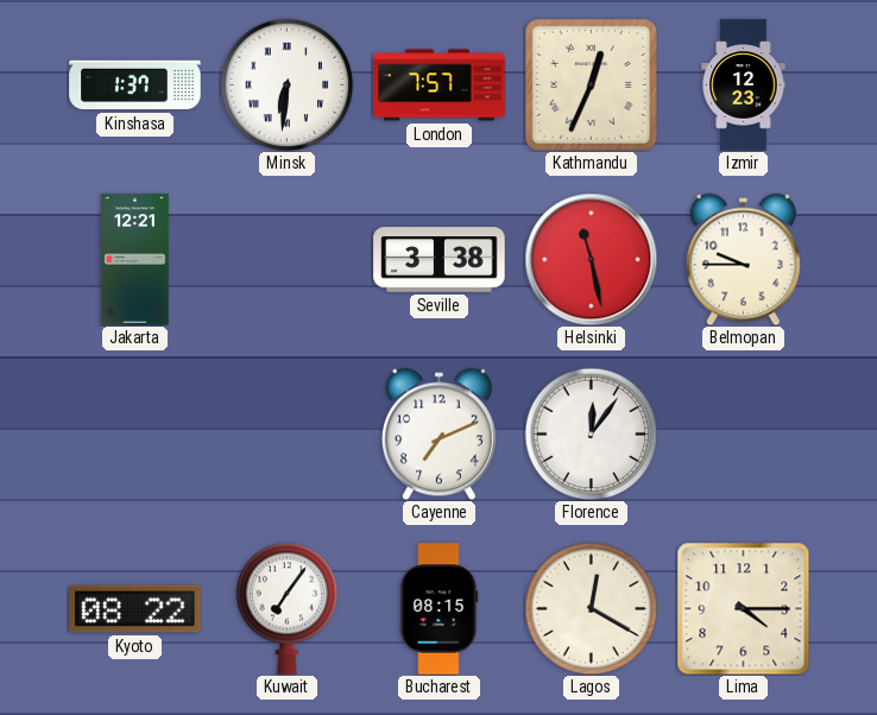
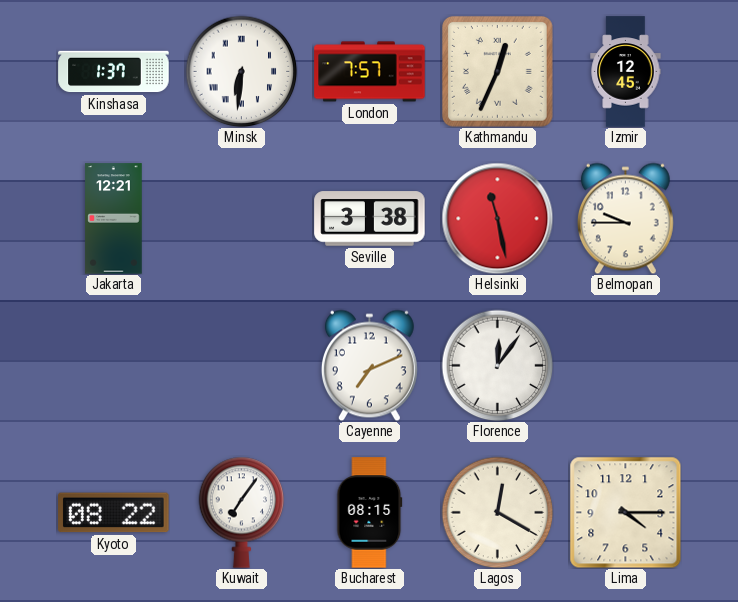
Izmir: 12:23 -> 12:45 (626, 72)
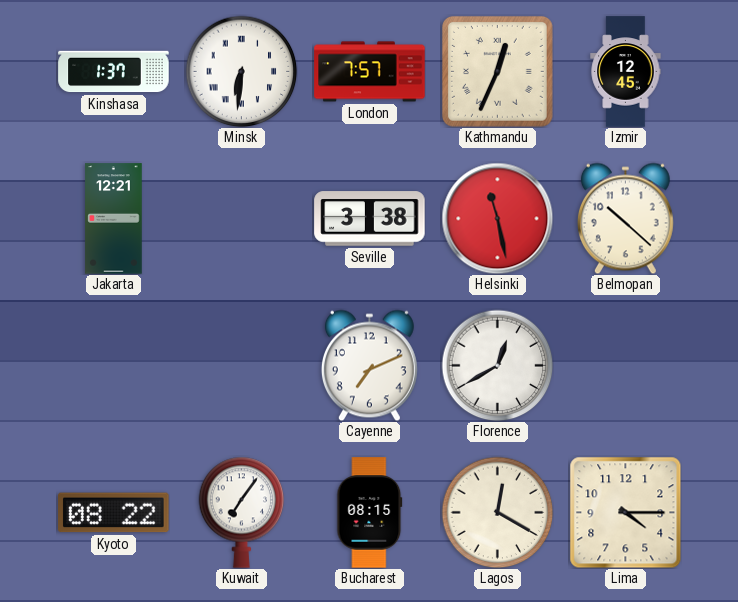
Belmopan: 9:45 -> 10:22 (625, 218)
Florence: 12:06 -> 12:40 (497, 365)
